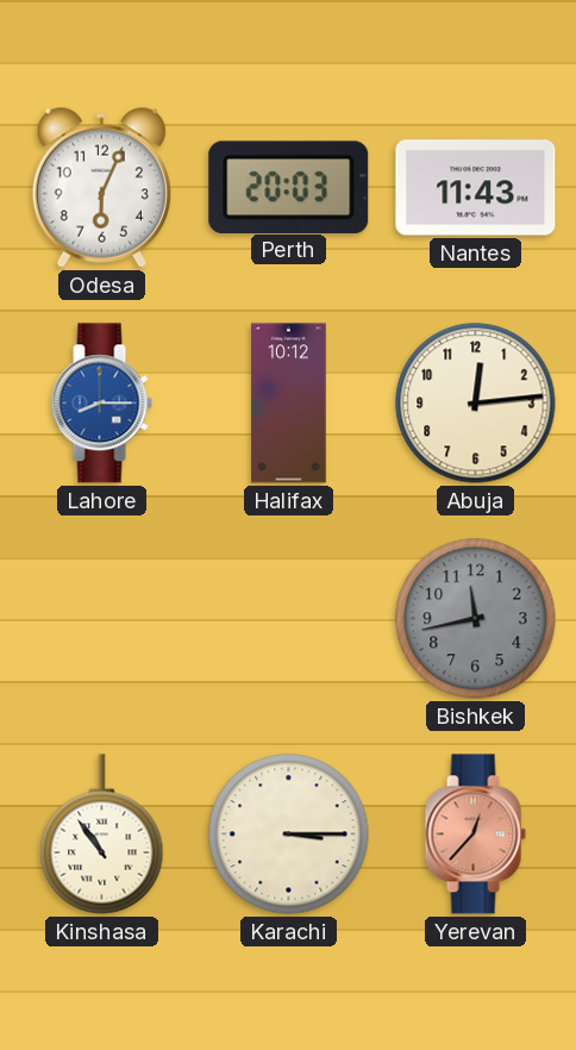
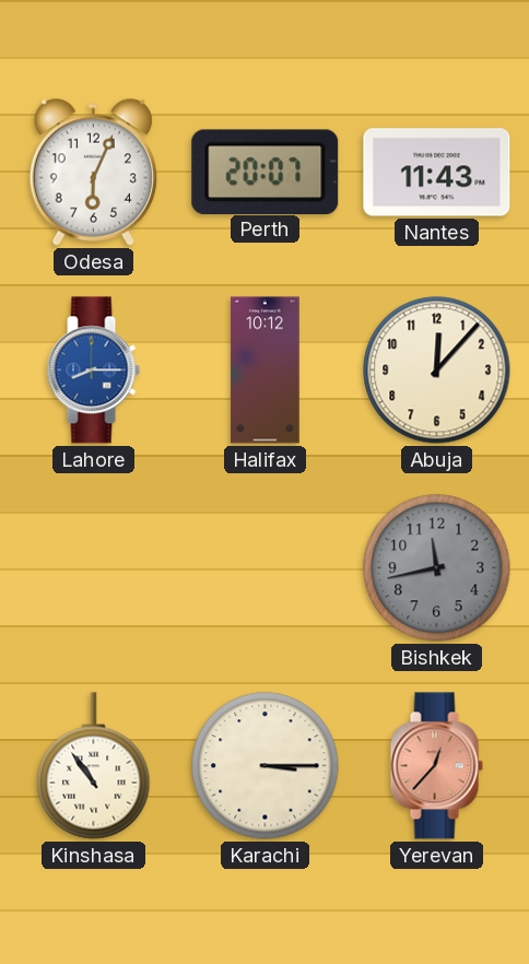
Perth: 20:03 -> 20:07 (266, 172)
Abuja: 12:14 -> 12:07 (437, 371)
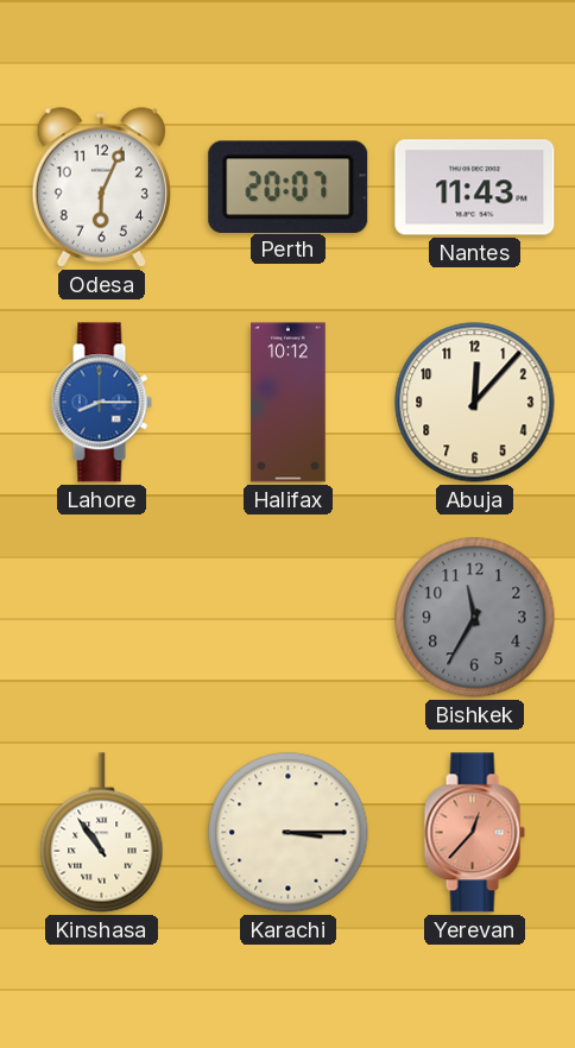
Bishkek: 11:43 -> 11:35 (475, 618)
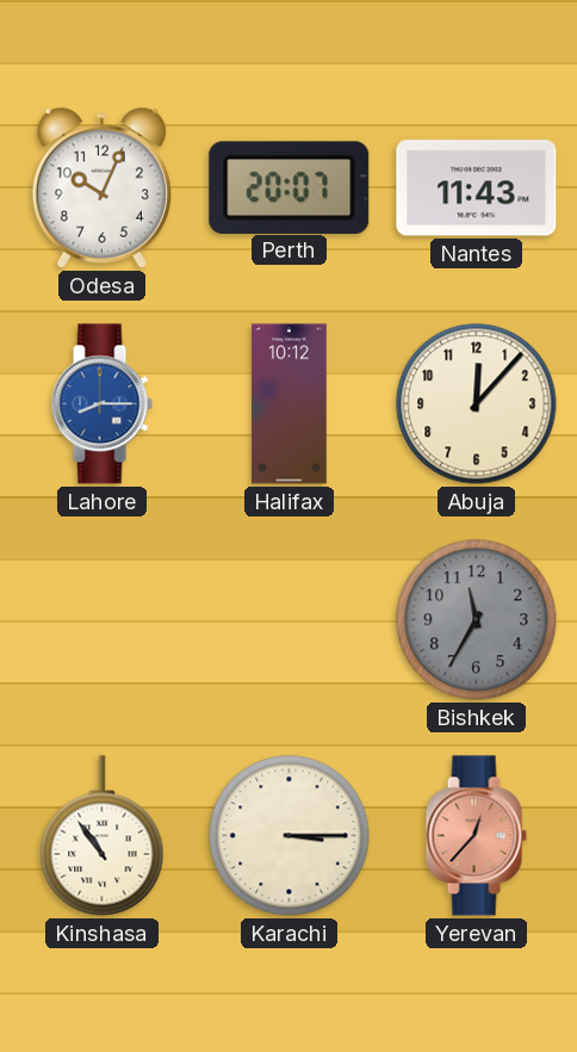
Odesa: 6:04 -> 10:04 (101, 187)
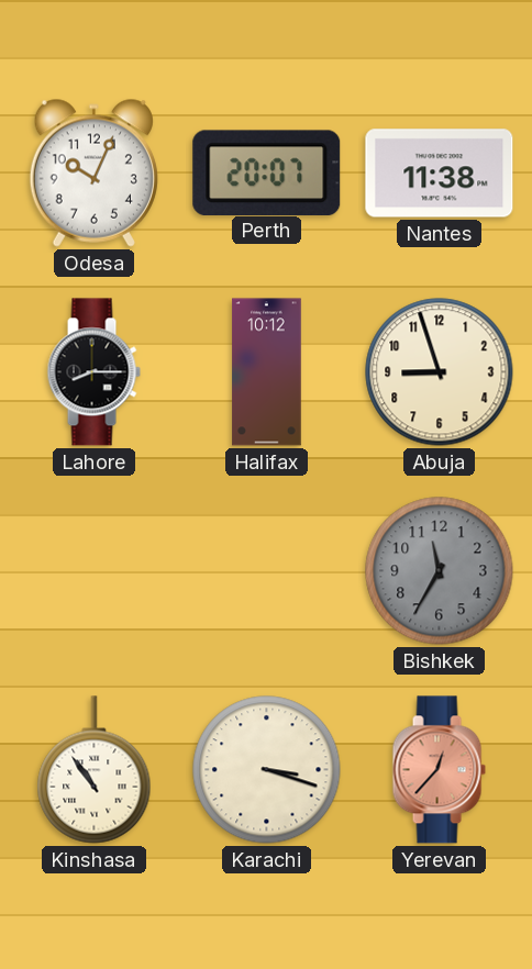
Nantes: 11:43 -> 11:38 (440, 174)
Lahore dial: blue -> black (93, 372)
Abuja: 12:07 -> 8:57 (440, 372)
Karachi: 3:15 -> 3:18 (267, 770)
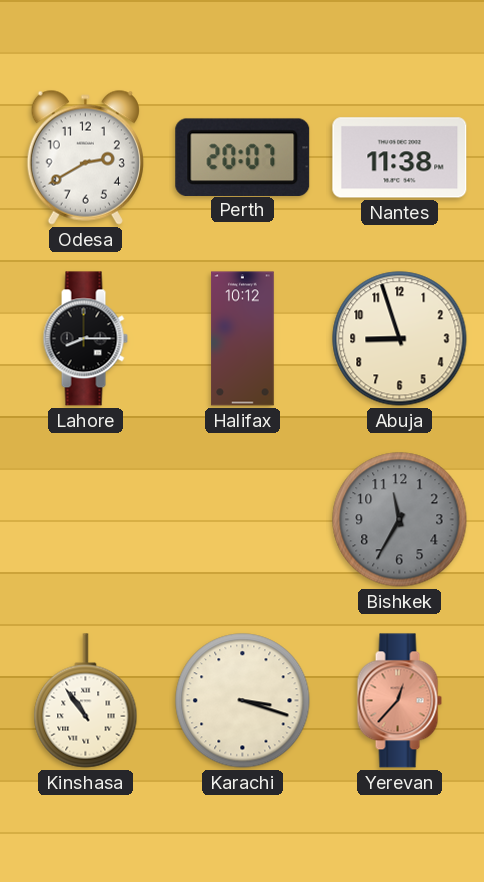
Odesa: 10:04 -> 2:40 (85, 157)
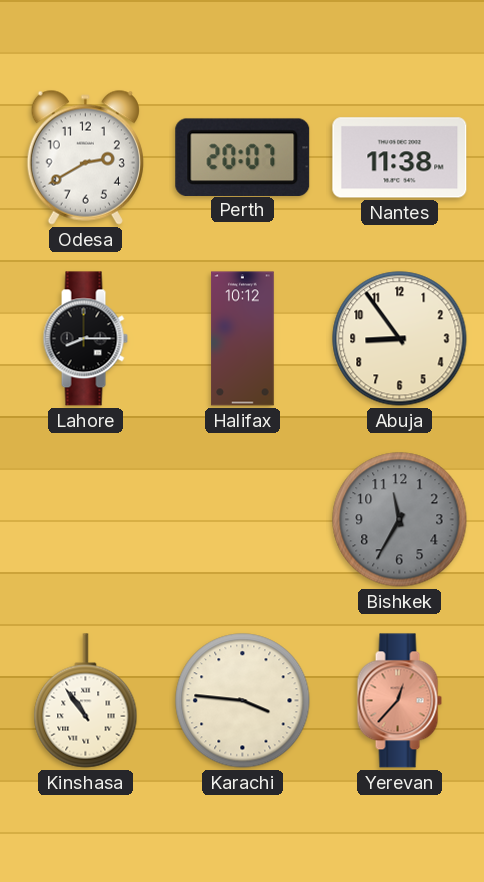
Abuja: 8:57 -> 8:54 (400, 339)
Karachi: 3:18 -> 3:46 (243, 701)
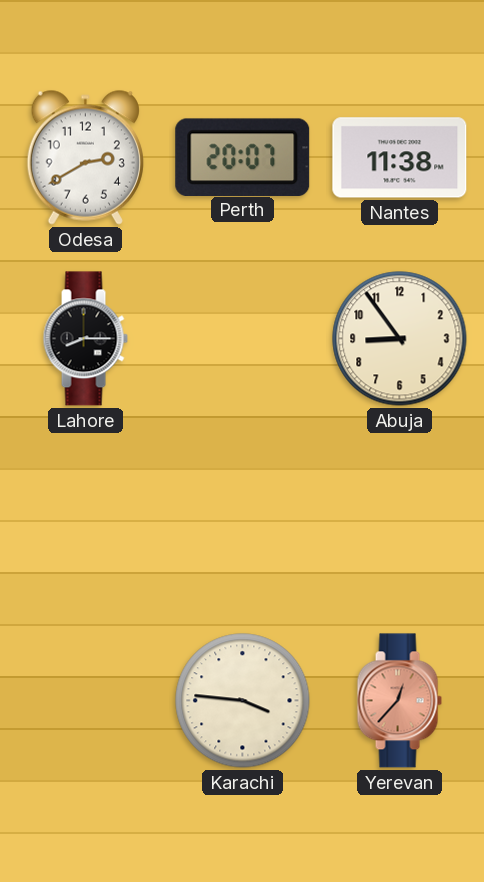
Halifax: 10:12 -> none (243, 339)
Bishkek: 11:35 -> none (400, 520)
Kinshasa: 10:54 -> none (86, 701)
